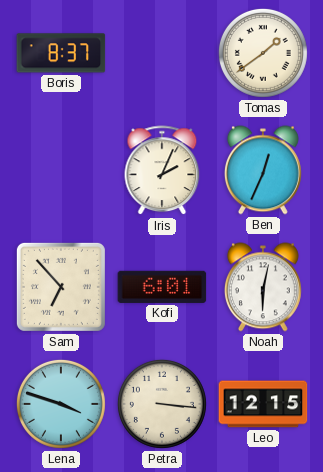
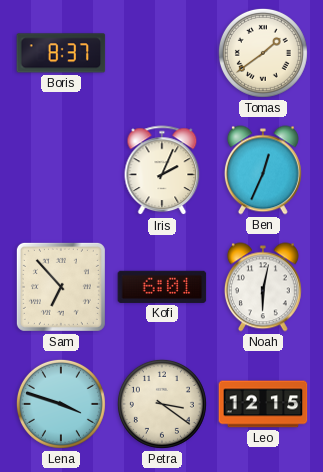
Petra: 3:16 -> 3:21 (162, 404)
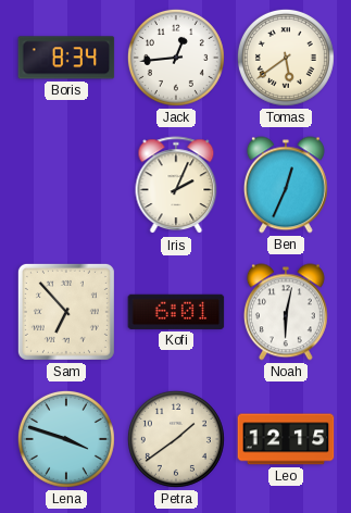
Boris: 8:37 -> 8:34 (66, 58)
Jack: none -> 12:44 (176, 58)
Tomas: 1:39 -> 5:39 (286, 58)
Petra: 3:21 -> 1:39 (176, 439)
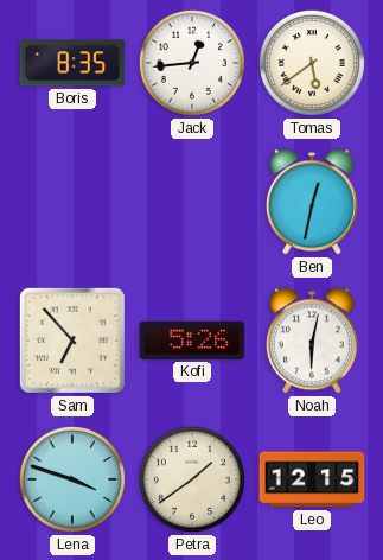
Boris: 8:34 -> 8:35 (72, 63)
Iris: 2:04 -> none (176, 186)
Ben: 12:34 -> 12:32 (312, 202)
Kofi: 6:01 -> 5:26 (192, 341)
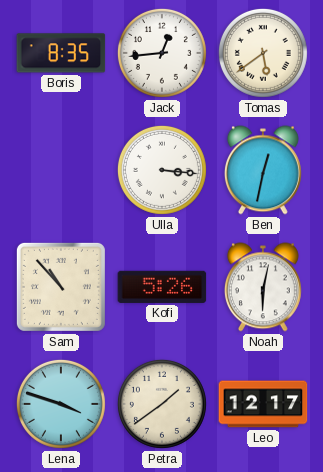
Ulla: none -> 3:16 (162, 170)
Sam: 6:53 -> 10:53 (61, 287)
Leo: 12:15 -> 12:17 (263, 404)
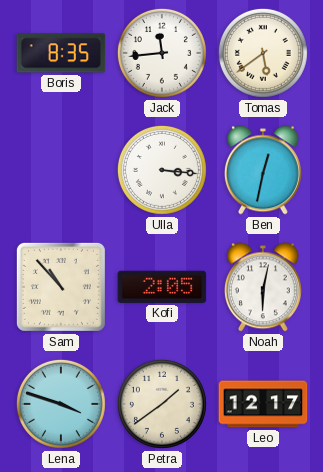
Jack: 12:44 -> 11:44 (162, 53)
Kofi: 5:26 -> 2:05 (162, 287)
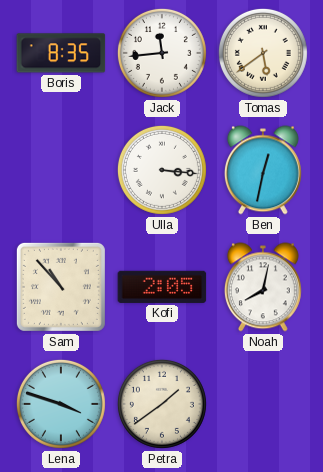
Noah: 6:02 -> 8:02 (263, 287)
Leo: 12:17 -> none (263, 404)
